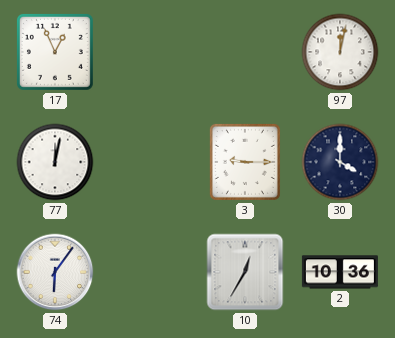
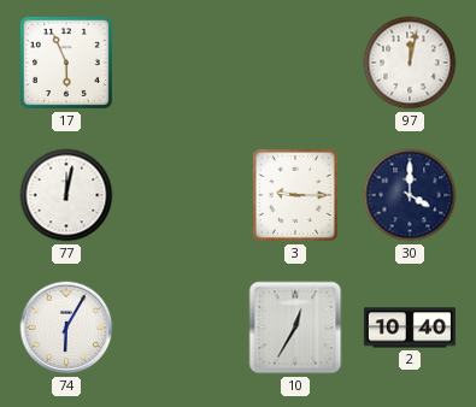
17: 12:56 -> 5:56 (66, 63)
74: 6:06 -> 6:05 (66, 328)
2: 10:36 -> 10:40 (410, 328)
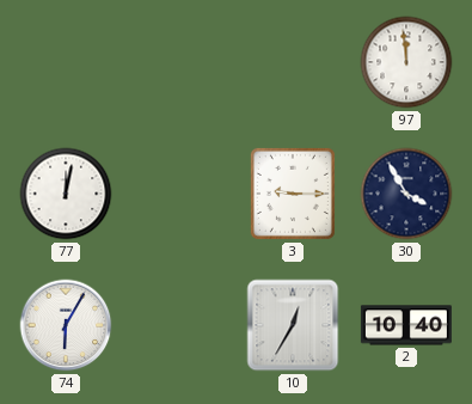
17: 5:56 -> none (66, 63)
97: 12:02 -> 11:59 (406, 62)
30: 4:00 -> 3:55 (406, 194)
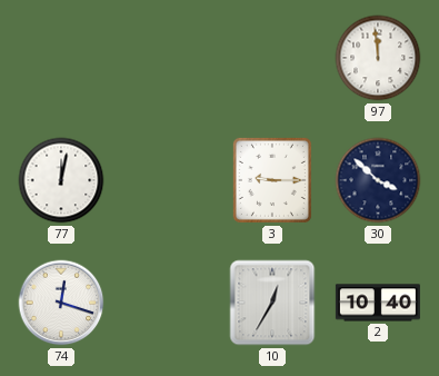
30: 3:55 -> 3:52 (378, 180)
74: 6:05 -> 12:18 (61, 303)
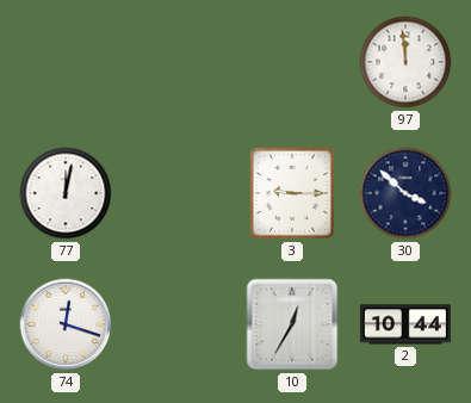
2: 10:40 -> 10:44 (405, 324)
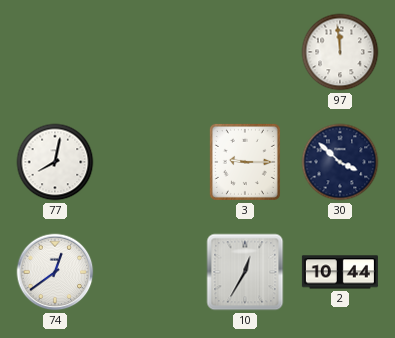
77: 12:02 -> 8:02 (55, 162)
74: 12:18 -> 12:39 (55, 272)
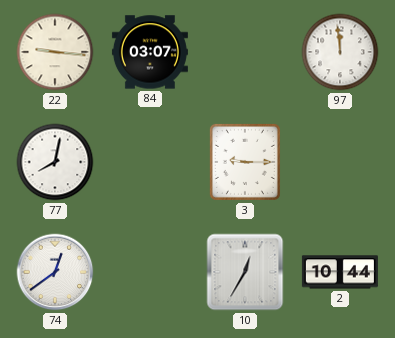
22: none -> 9:16 (55, 52)
84: none -> 03:07 (150, 52)
30: 3:52 -> none (340, 162)
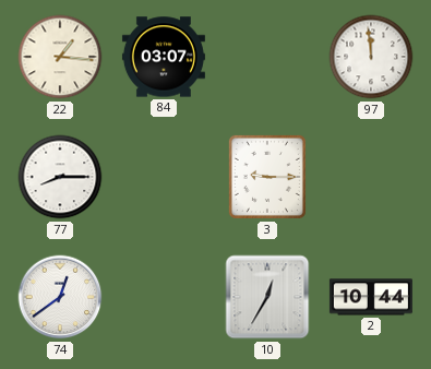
22: 9:16 -> 1:16 (60, 57)
77: 8:02 -> 8:15 (60, 177)
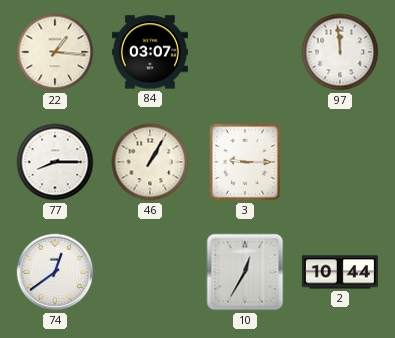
46: none -> 1:05 (150, 162)
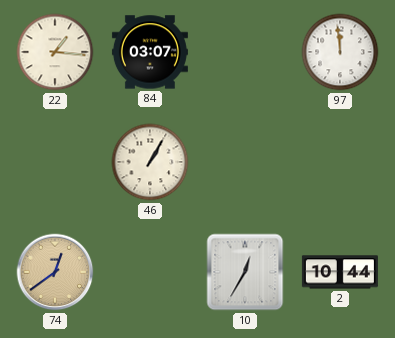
77: 8:15 -> none (55, 162)
3: 9:15 -> none (245, 162)
74 dial: white -> champagne (55, 272)
